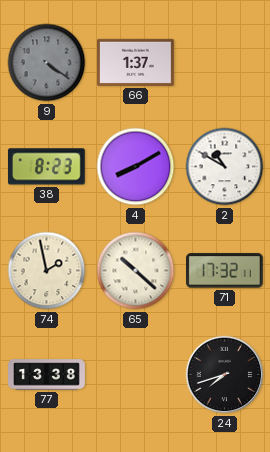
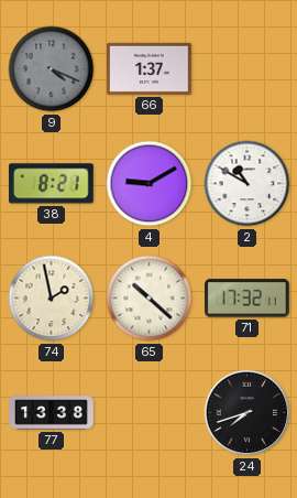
9: 4:21 -> 4:19 (52, 69)
38: 8:23 -> 8:21 (51, 184)
4: 8:10 -> 9:10 (150, 184)
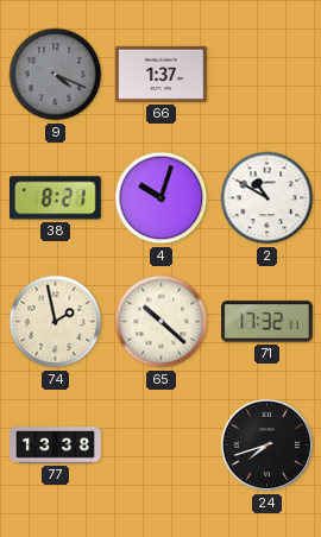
4: 9:10 -> 10:03 (162, 198)
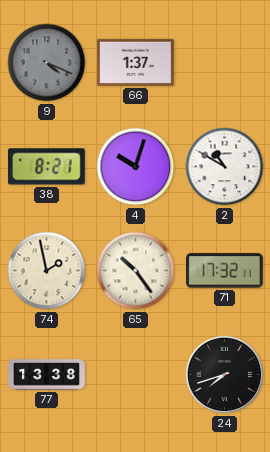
65: 10:22 -> 10:24 (136, 271)
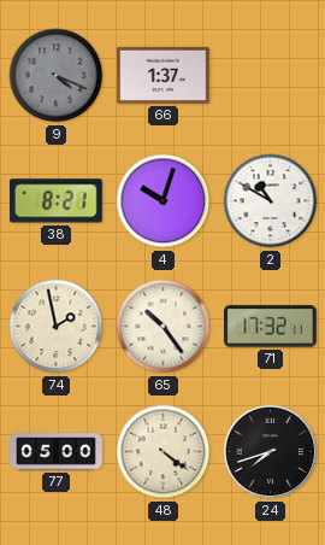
77: 13:38 -> 05:00 (57, 452)
48: none -> 4:21 (164, 452)
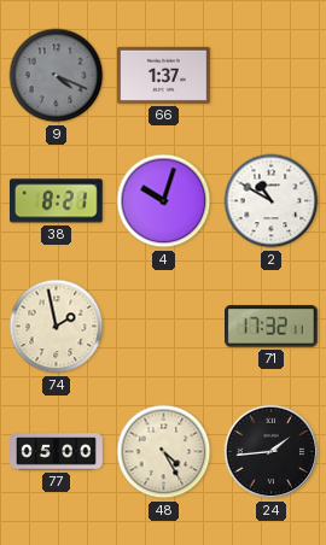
65: 10:24 -> none (164, 327)
48: 4:21 -> 4:25 (164, 452)
24: 7:42 -> 1:44 (272, 452)
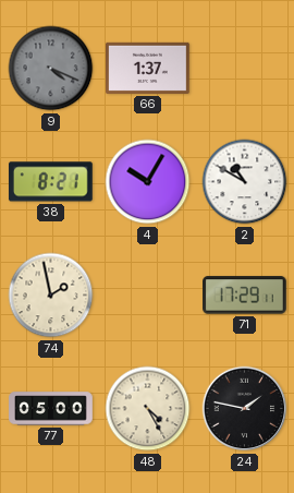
4: 10:03 -> 10:05 (148, 182)
71: 17:32 -> 17:29 (245, 296)
24: 1:44 -> 1:47 (245, 409)
